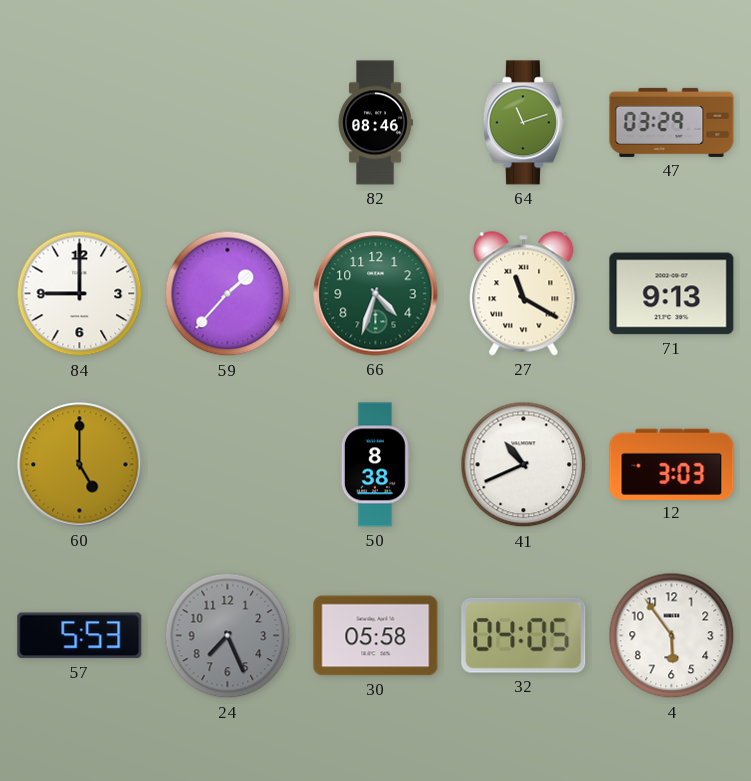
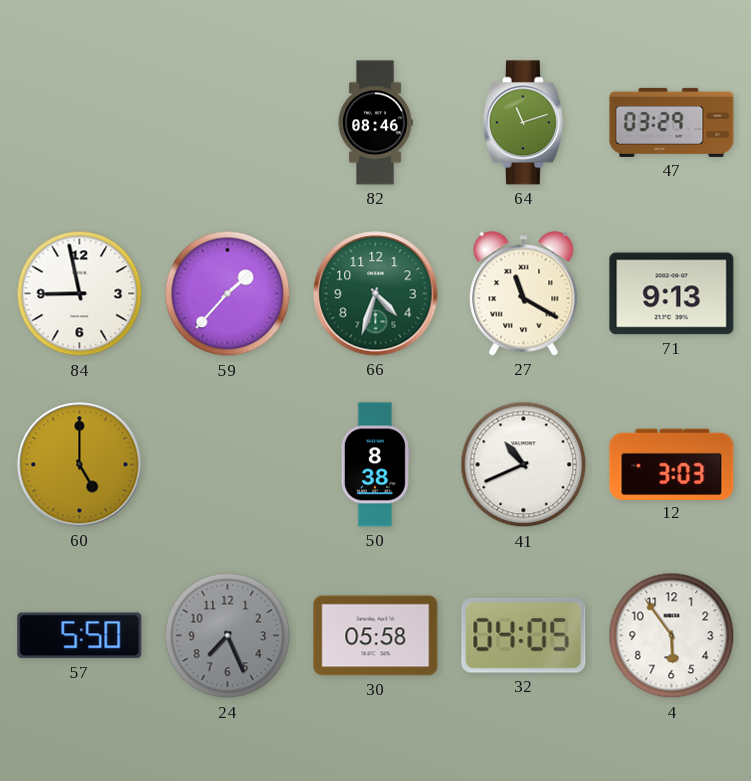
84: 9:00 -> 8:58 (80, 294)
57: 5:53 -> 5:50 (80, 636)
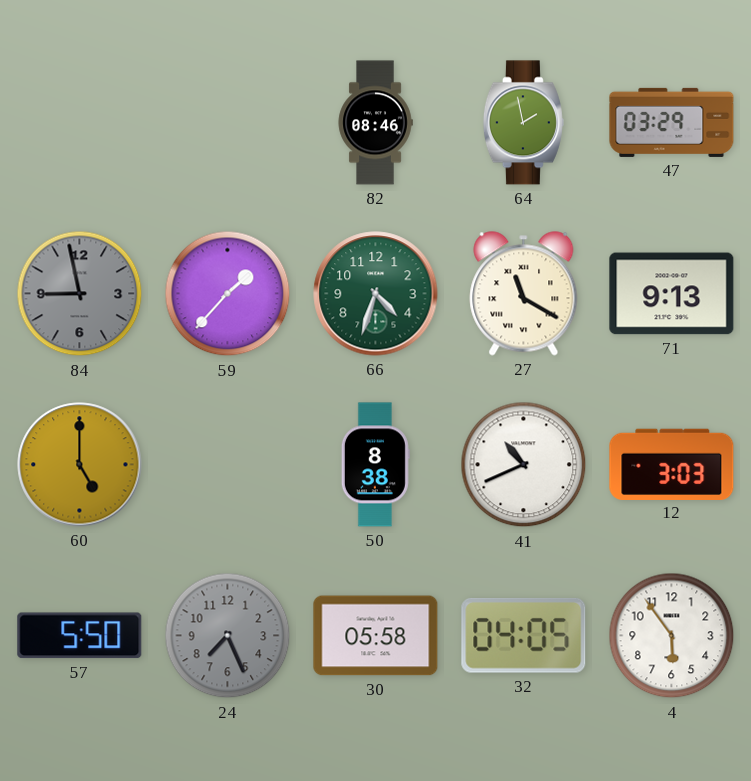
64: 11:12 -> 1:58 (523, 123)
84 dial: white -> grey (80, 294)
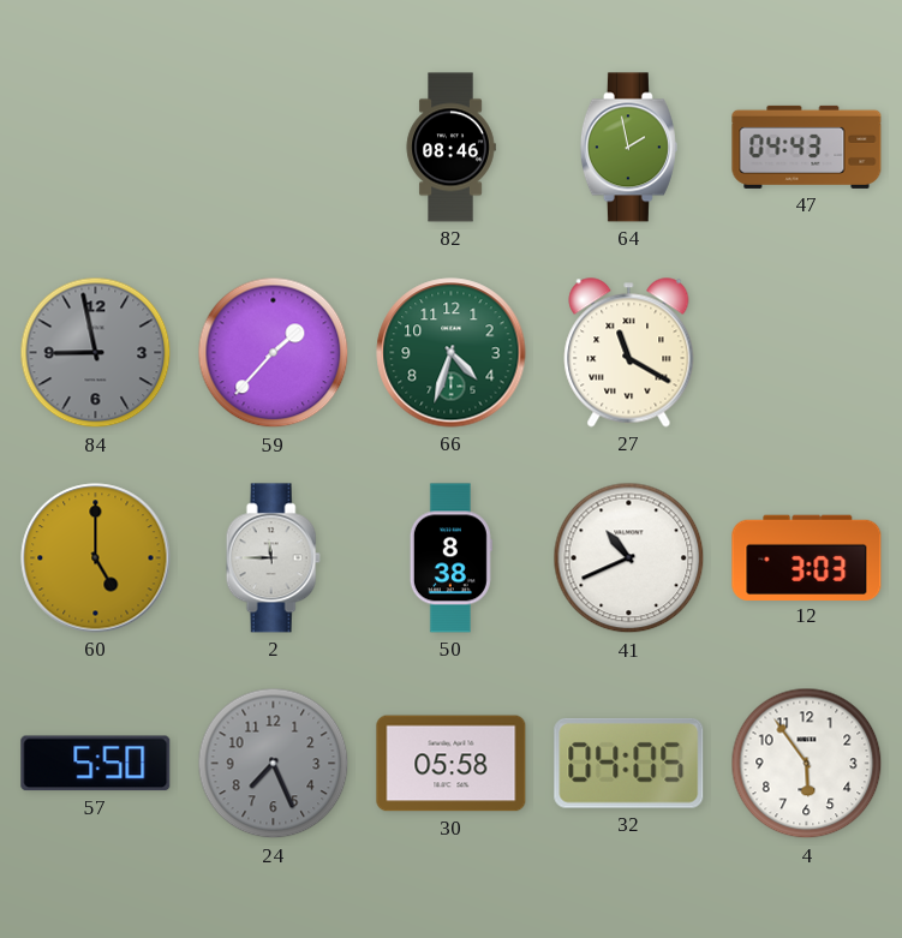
47: 03:29 -> 04:43 (807, 147)
71: 9:13 -> none (672, 294)
2: none -> 11:45 (273, 558)
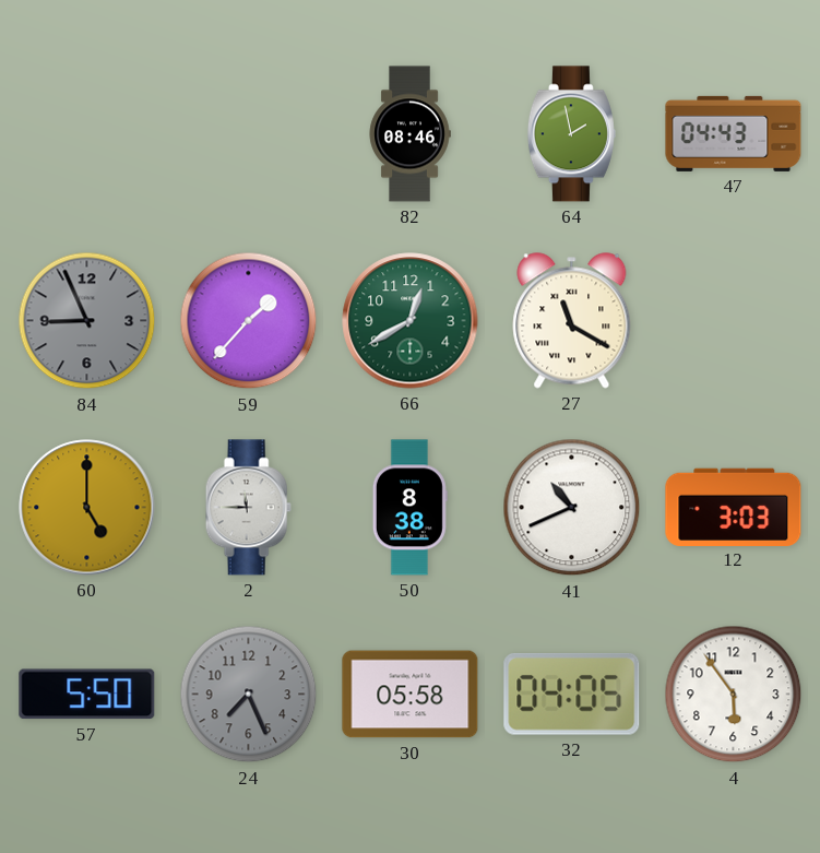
84: 8:58 -> 8:56 (87, 321)
66: 4:33 -> 12:40 (411, 321)
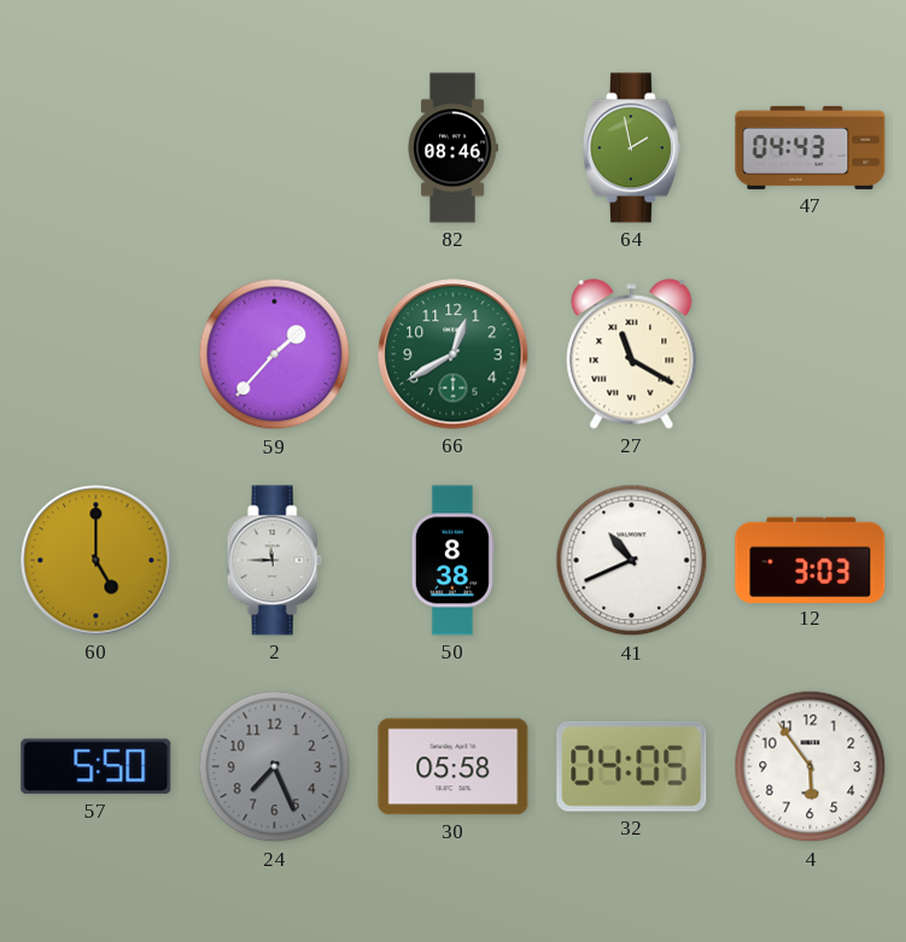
84: 8:56 -> none (87, 321)
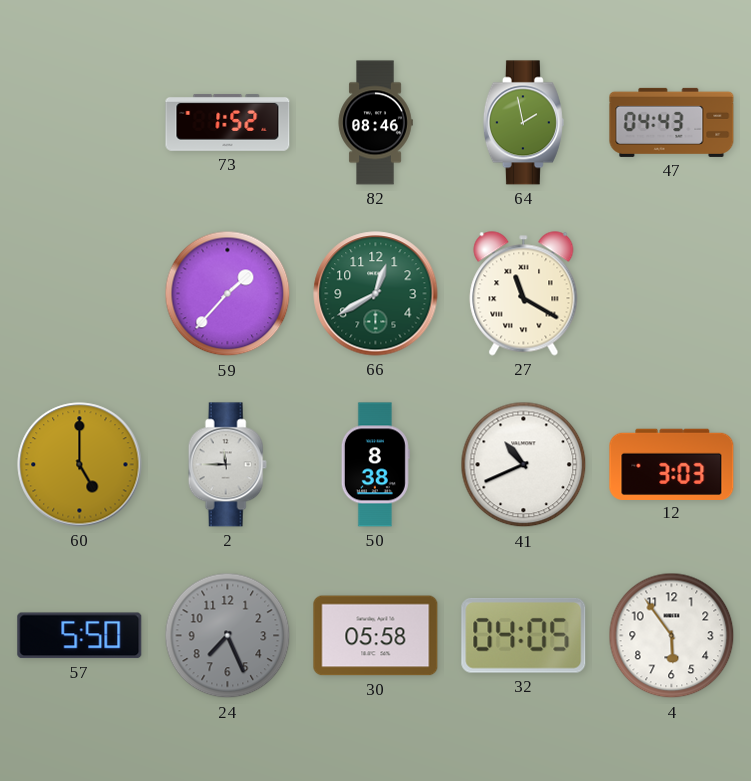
73: none -> 1:52 (228, 122)
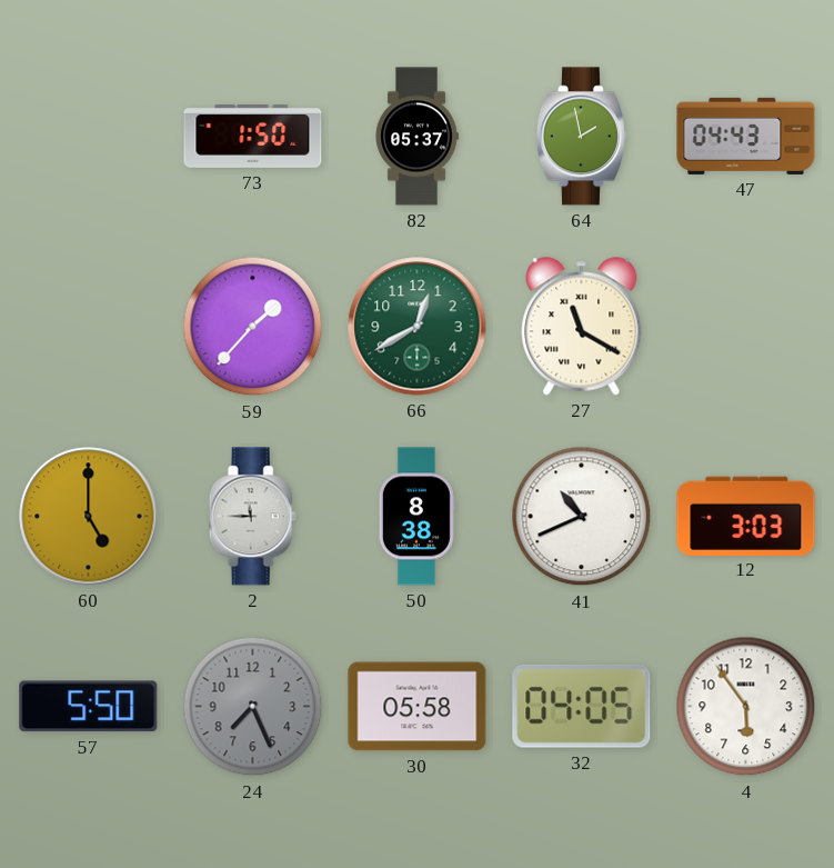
73: 1:52 -> 1:50 (253, 136)
82: 08:46 -> 05:37 (416, 137)
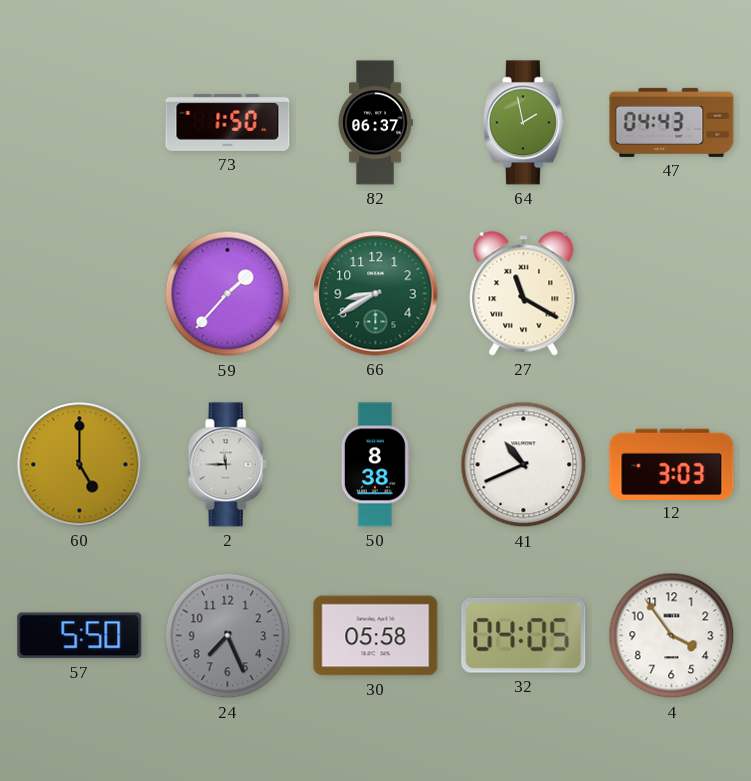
82: 05:37 -> 06:37 (375, 123)
66: 12:40 -> 8:40 (376, 294)
4: 5:54 -> 3:54 (672, 636)
